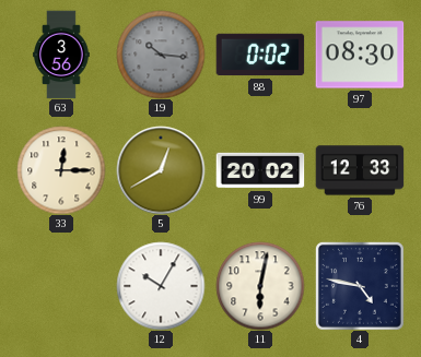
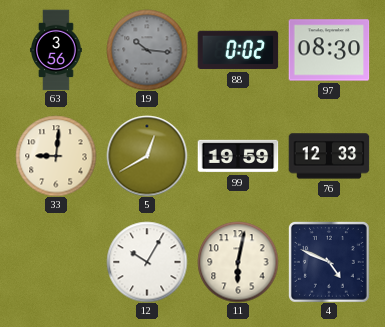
33: 12:15 -> 9:01 (56, 156)
99: 20:02 -> 19:59 (238, 156)
4: 4:47 -> 4:49 (329, 262)
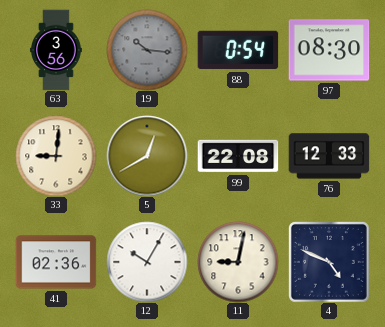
88: 0:02 -> 0:54 (238, 50)
99: 19:59 -> 22:08 (238, 156)
41: none -> 02:36 (56, 262)
11: 6:02 -> 9:02 (238, 262)
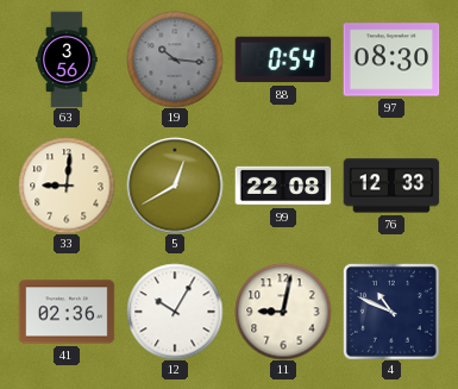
4: 4:49 -> 10:49 (391, 312)
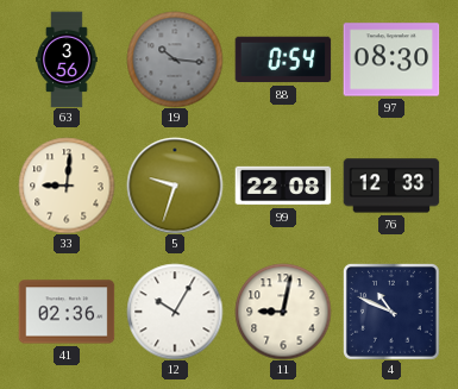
5: 12:40 -> 9:33 (175, 186)
